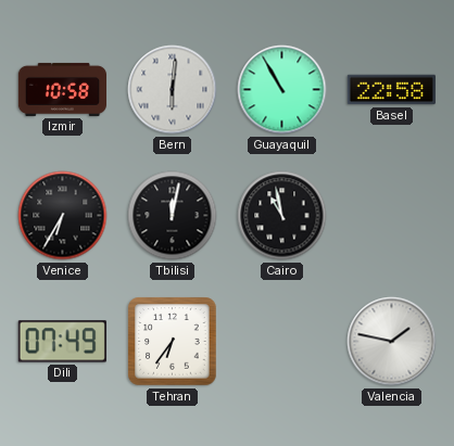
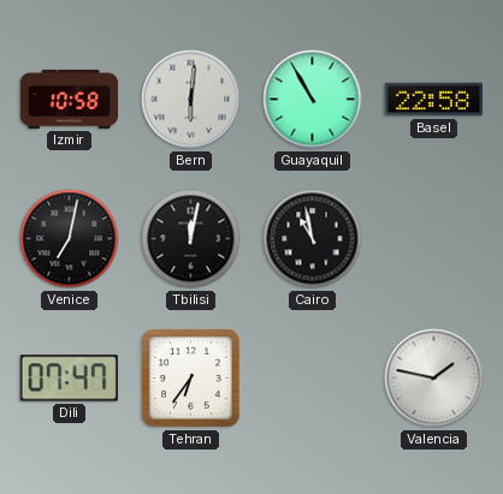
Venice: 6:35 -> 7:02 (70, 239)
Dili: 07:49 -> 07:47 (69, 379)
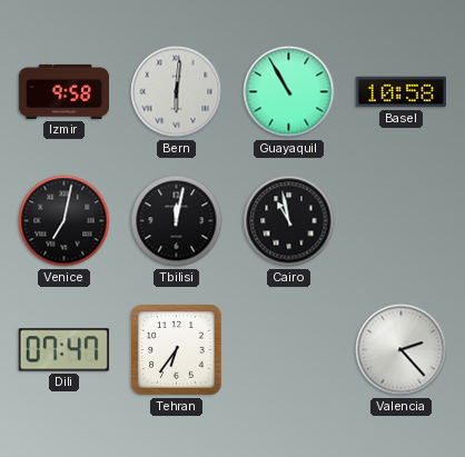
Izmir: 10:58 -> 9:58 (65, 91)
Basel: 22:58 -> 10:58 (400, 92)
Valencia: 1:47 -> 2:23 (402, 350)
